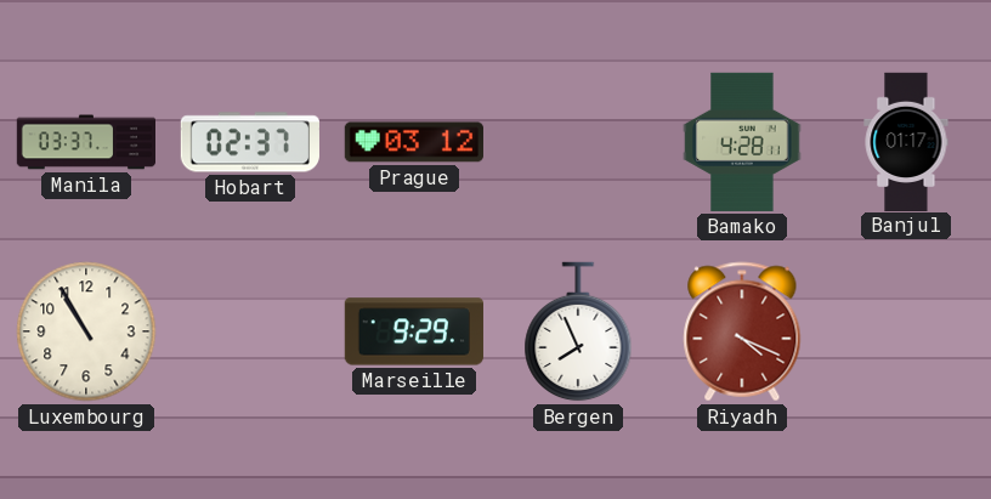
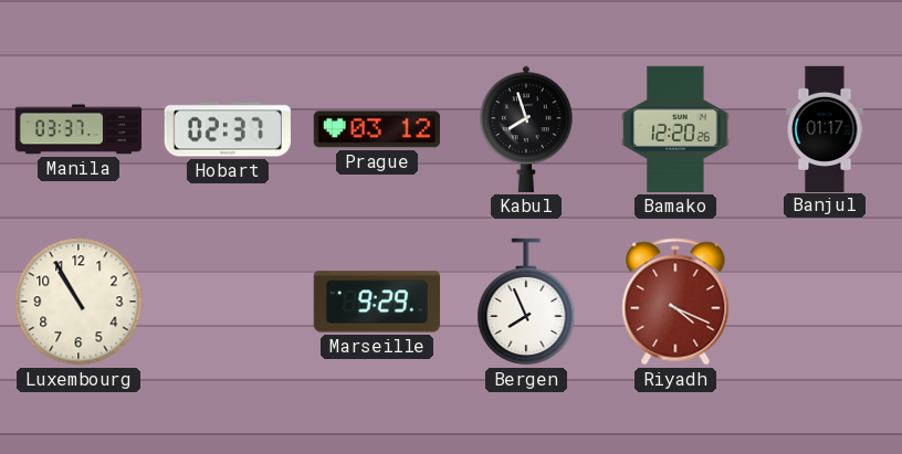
Kabul: none -> 7:57 (526, 129)
Bamako: 4:28 -> 12:20 (675, 129)
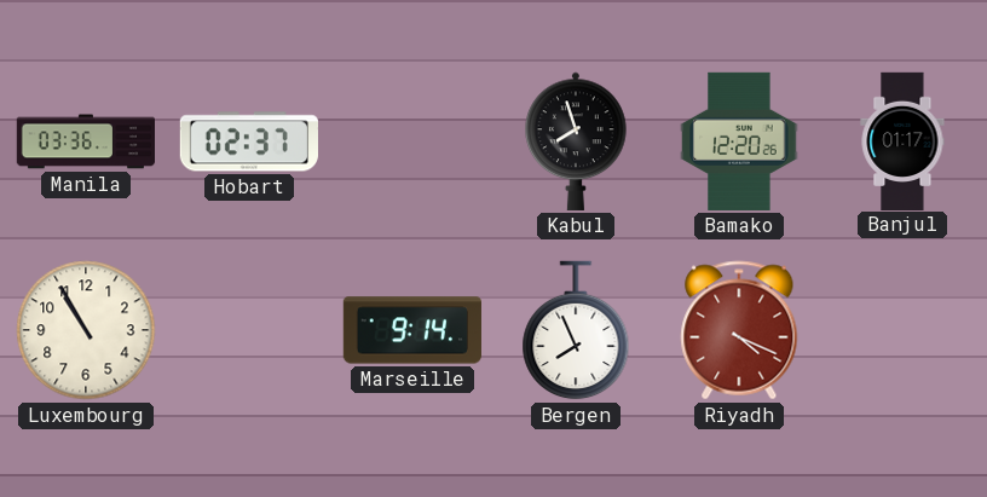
Manila: 03:37 -> 03:36 (85, 141)
Prague: 03:12 -> none (377, 129)
Marseille: 9:29 -> 9:14 (412, 330)
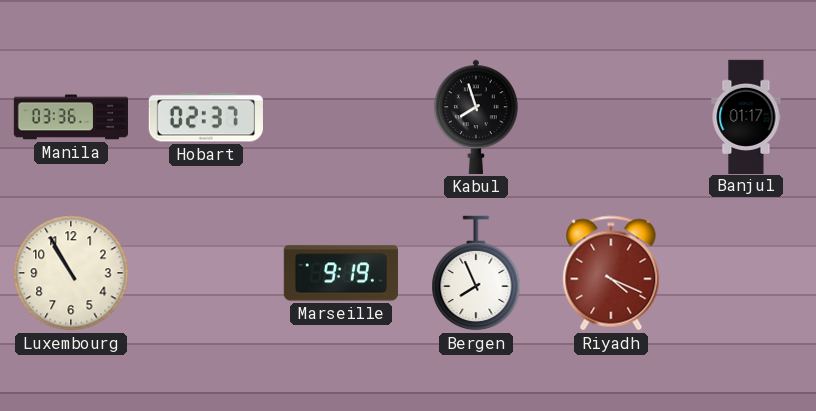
Bamako: 12:20 -> none (739, 141)
Marseille: 9:14 -> 9:19 (341, 273)
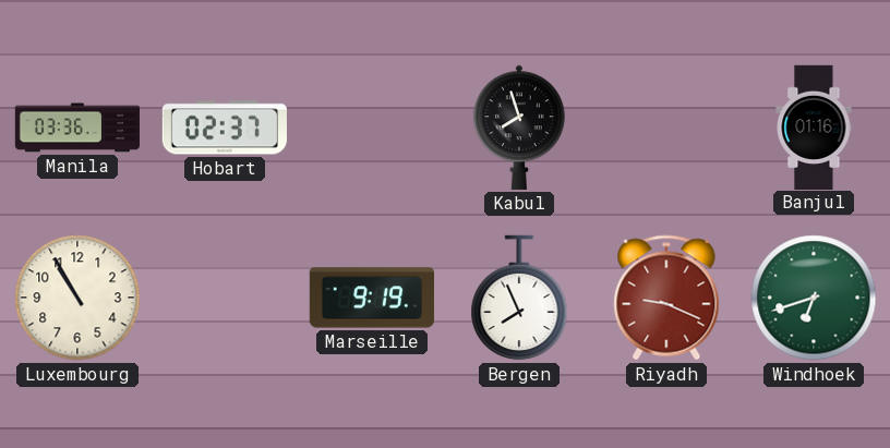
Banjul: 01:17 -> 01:16 (814, 126)
Riyadh: 4:19 -> 9:19 (666, 298)
Windhoek: none -> 6:42 (814, 298)
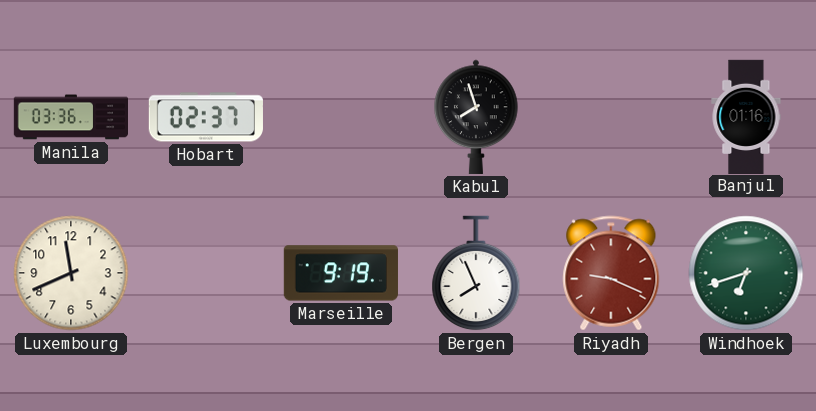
Luxembourg: 10:55 -> 11:41 (71, 273)
